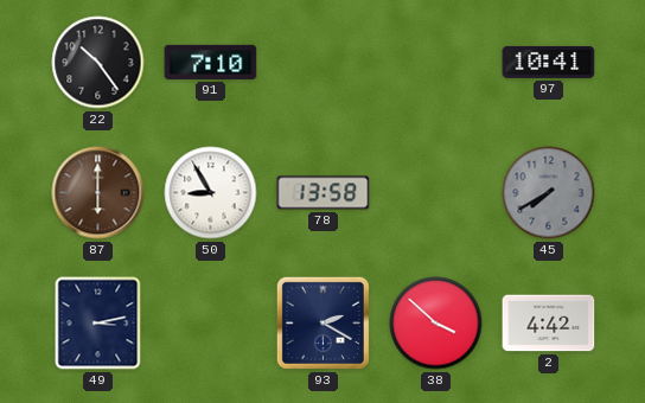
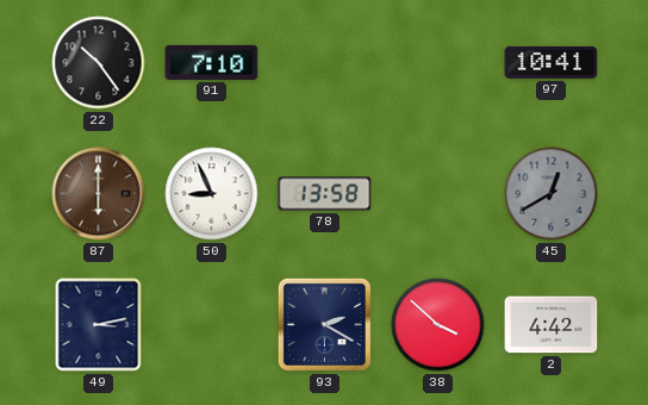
50: 8:55 -> 8:56 (212, 194)
45: 7:40 -> 12:40 (552, 194)
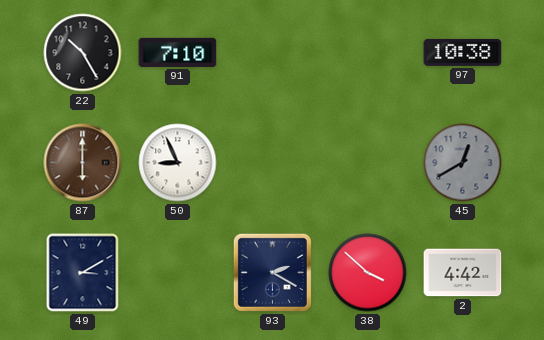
22: 10:24 -> 10:25 (83, 53)
97: 10:41 -> 10:38 (463, 52)
78: 13:58 -> none (325, 194)
49: 3:13 -> 3:10 (83, 273)
